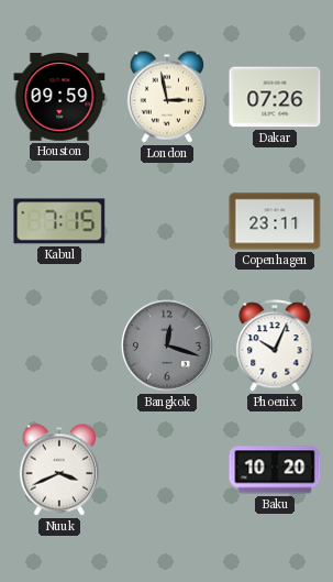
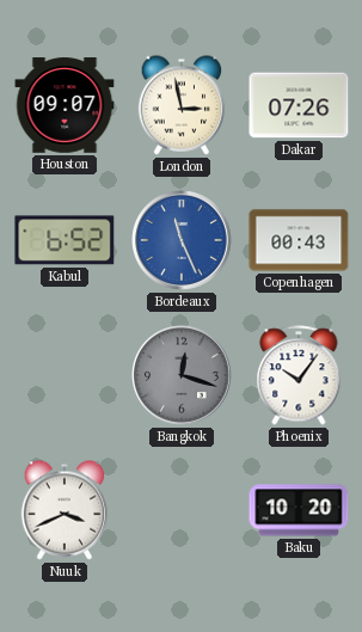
Houston: 09:59 -> 09:07 (65, 105)
Kabul: 7:15 -> 6:52 (65, 240)
Bordeaux: none -> 11:26 (183, 241)
Copenhagen: 23:11 -> 00:43 (299, 240)
Phoenix: 10:04 -> 10:06 (299, 375)
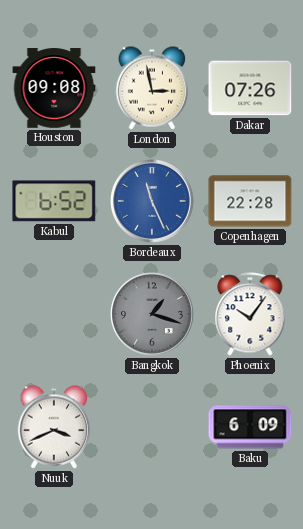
Houston: 09:07 -> 09:08 (54, 88)
Copenhagen: 00:43 -> 22:28 (250, 201)
Bangkok: 12:18 -> 1:18 (153, 315)
Baku: 10:20 -> 6:09 (250, 427)
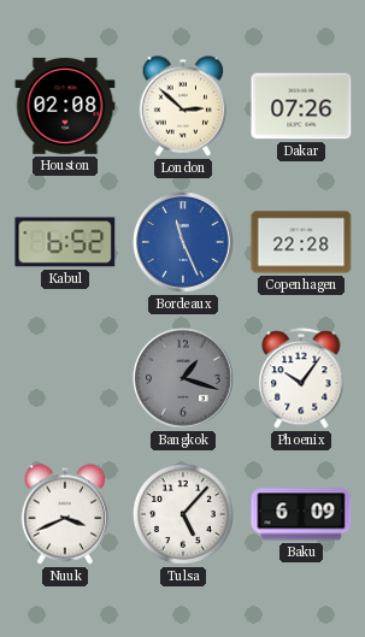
Houston: 09:08 -> 02:08 (65, 106)
London: 2:58 -> 2:52 (183, 106)
Tulsa: none -> 5:07 (183, 514)
